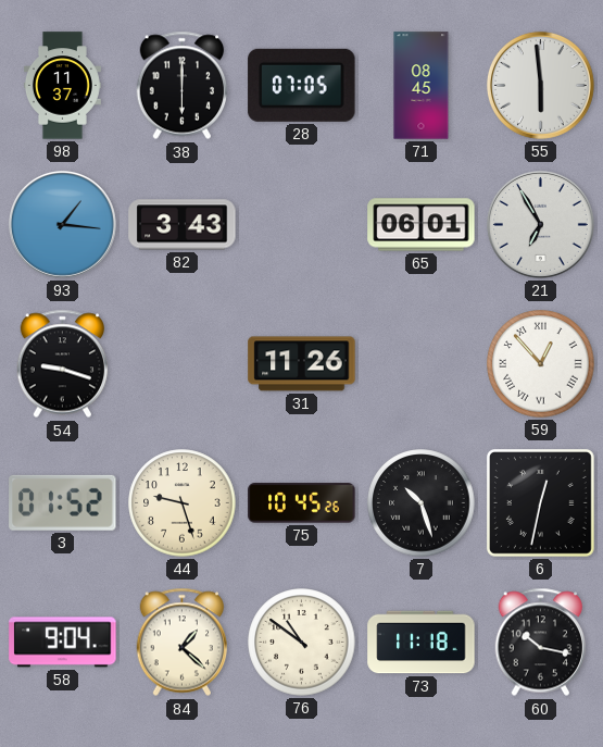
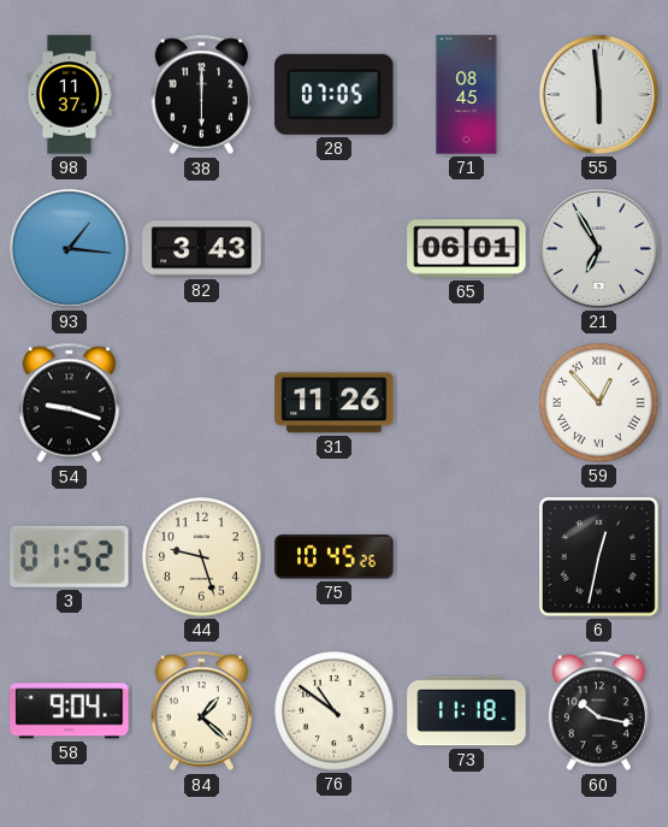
7: 10:27 -> none (422, 503)
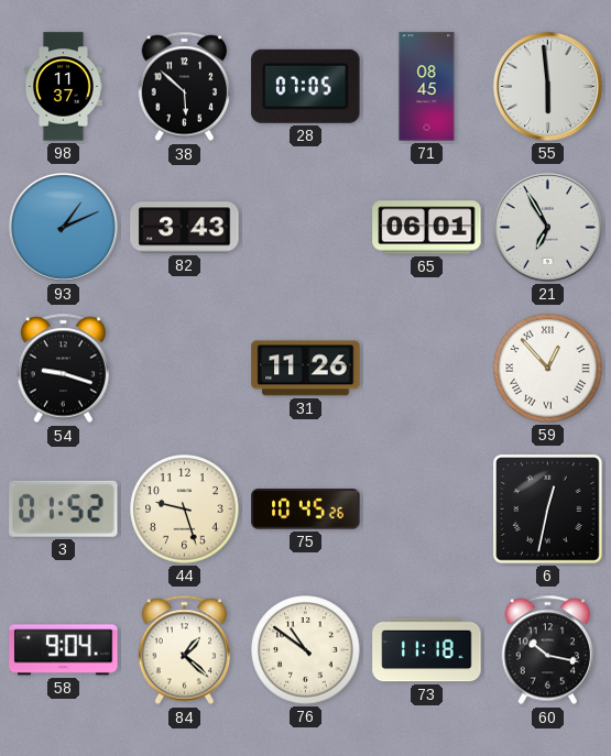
38: 6:00 -> 5:52 (185, 87)
93: 1:16 -> 1:11 (63, 227)
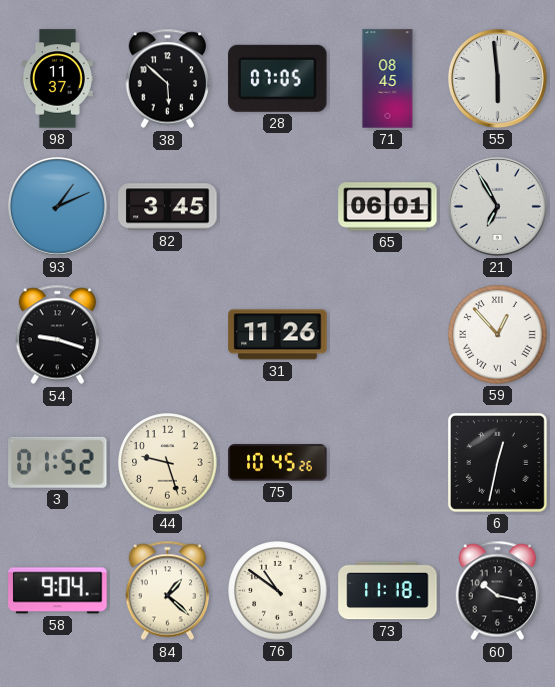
82: 3:43 -> 3:45 (168, 207)
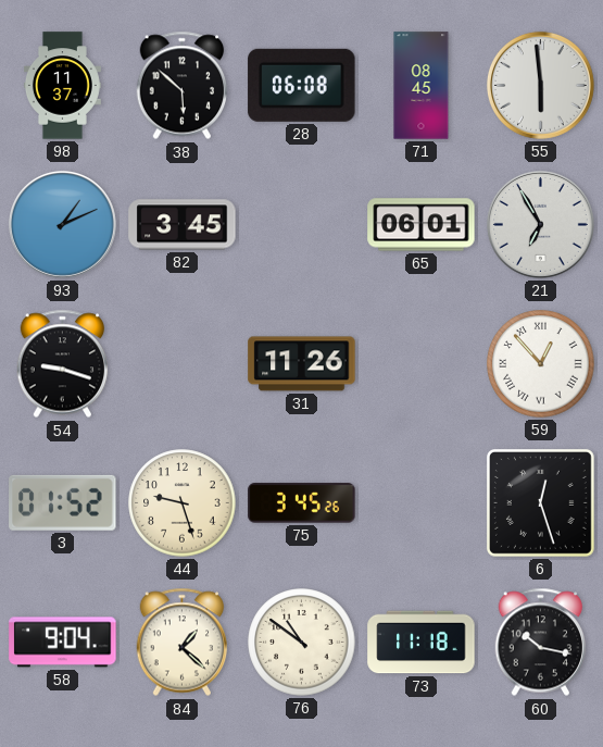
28: 07:05 -> 06:08 (302, 85)
75: 10:45 -> 3:45 (302, 503)
6: 12:32 -> 12:27 (540, 502)
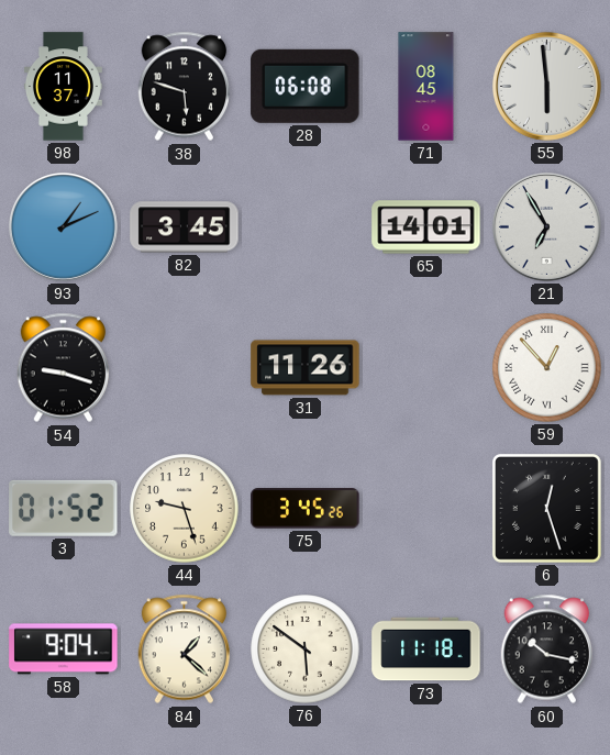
38: 5:52 -> 5:48 (185, 87)
65: 06:01 -> 14:01 (426, 227)
76: 10:51 -> 5:51 (306, 649)
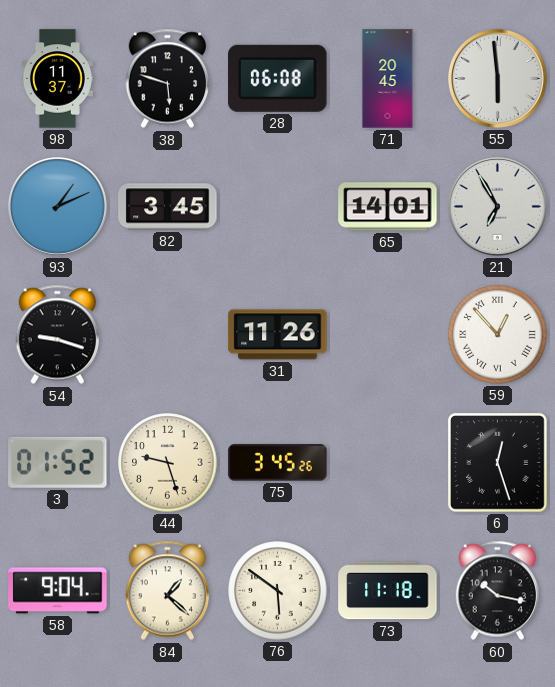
71: 08:45 -> 20:45 (388, 79)
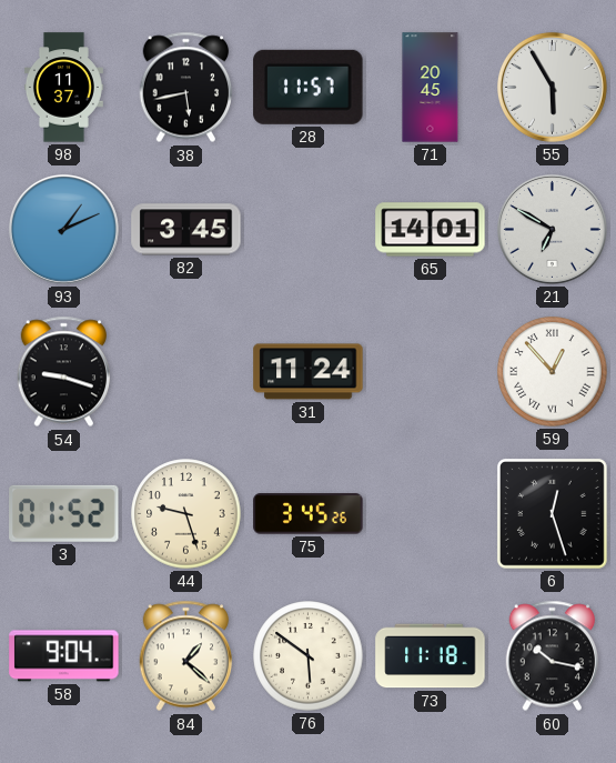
38: 5:48 -> 5:43 (186, 88)
28: 06:08 -> 11:57 (309, 87)
55: 5:59 -> 5:55 (552, 87)
21: 6:55 -> 6:50 (552, 229)
31: 11:26 -> 11:24 (309, 372)
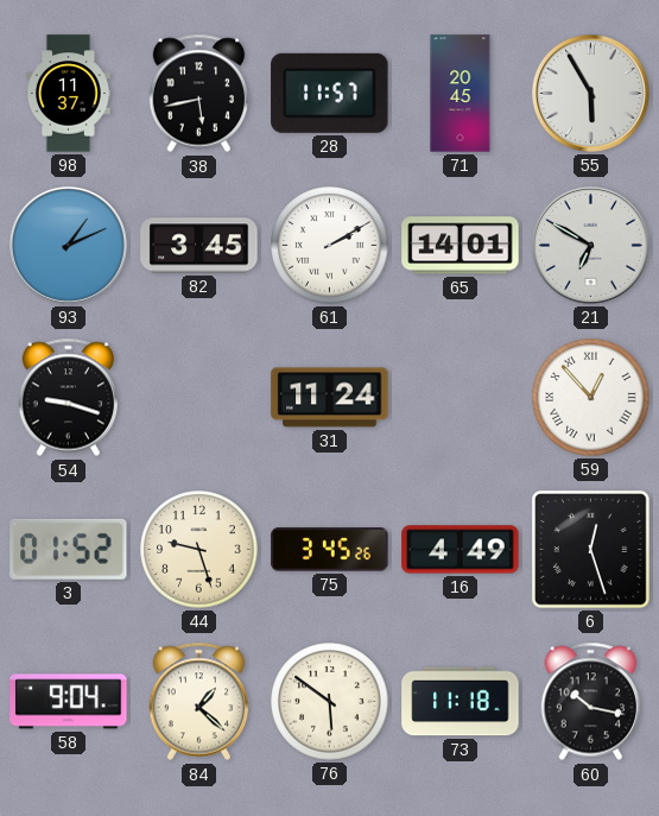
61: none -> 2:10 (330, 246)
16: none -> 4:49 (461, 550)
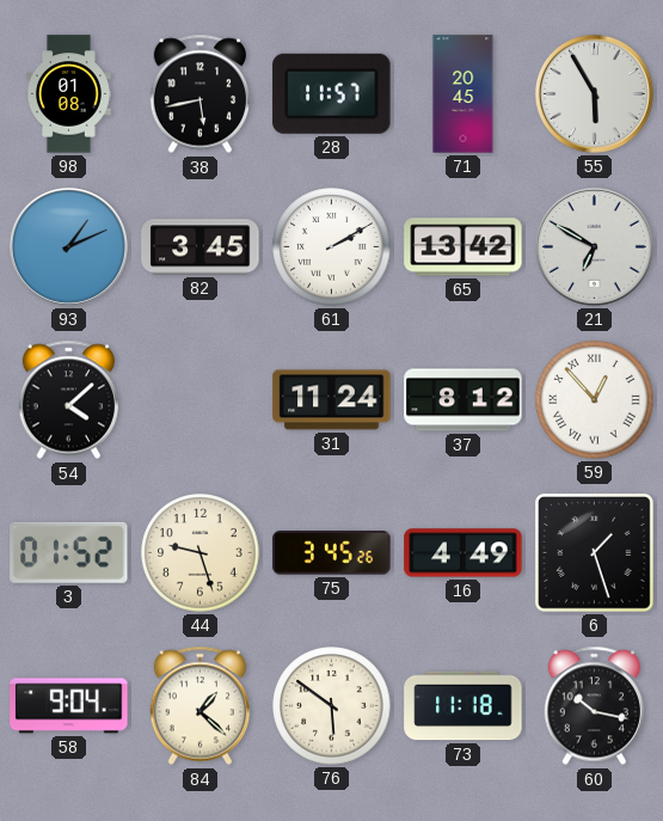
98: 11:37 -> 01:08 (68, 94)
65: 14:01 -> 13:42 (464, 247)
54: 9:18 -> 4:08 (69, 400)
37: none -> 8:12 (464, 400)
6: 12:27 -> 1:27 (594, 552)
